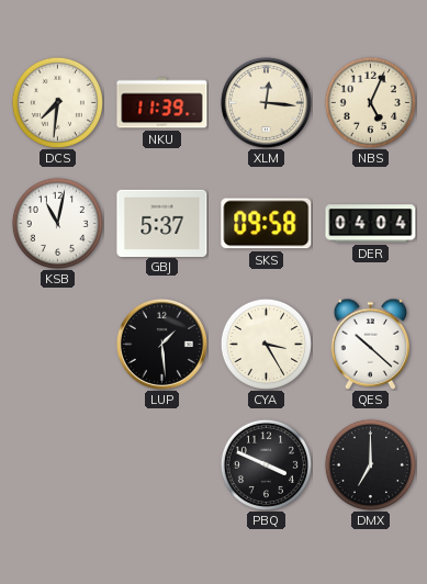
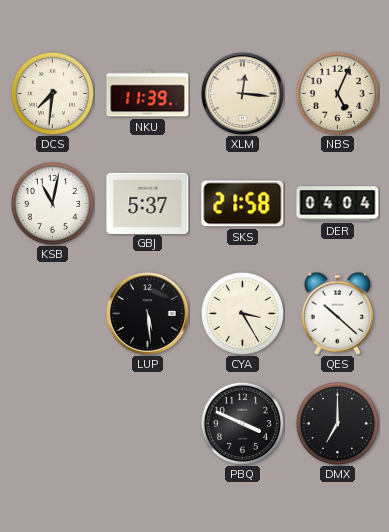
SKS: 09:58 -> 21:58 (243, 204)
LUP: 1:29 -> 5:29 (147, 313)
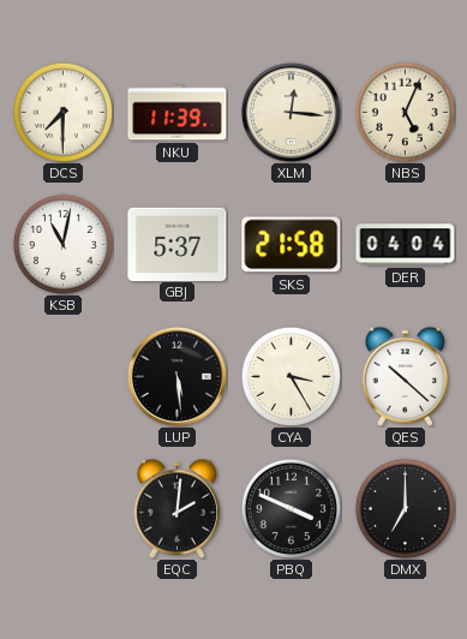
DCS: 7:31 -> 7:30 (62, 112)
EQC: none -> 2:01 (178, 508)
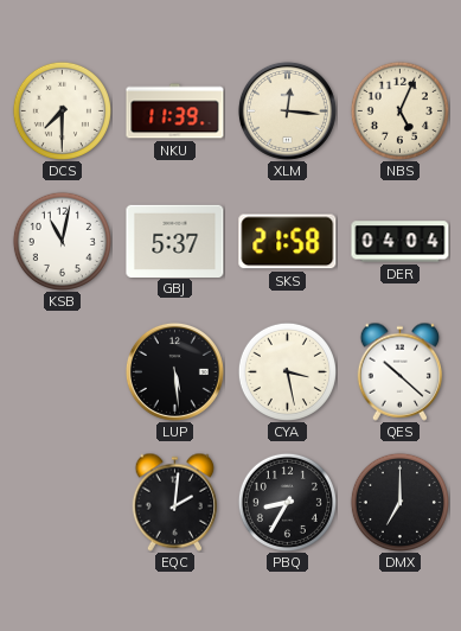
CYA: 3:25 -> 3:28 (287, 371)
PBQ: 3:49 -> 8:35 (287, 502)
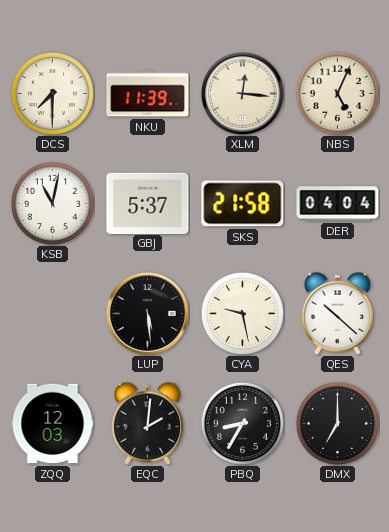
CYA: 3:28 -> 9:28 (242, 313)
ZQQ: none -> 12:03 (53, 424)
